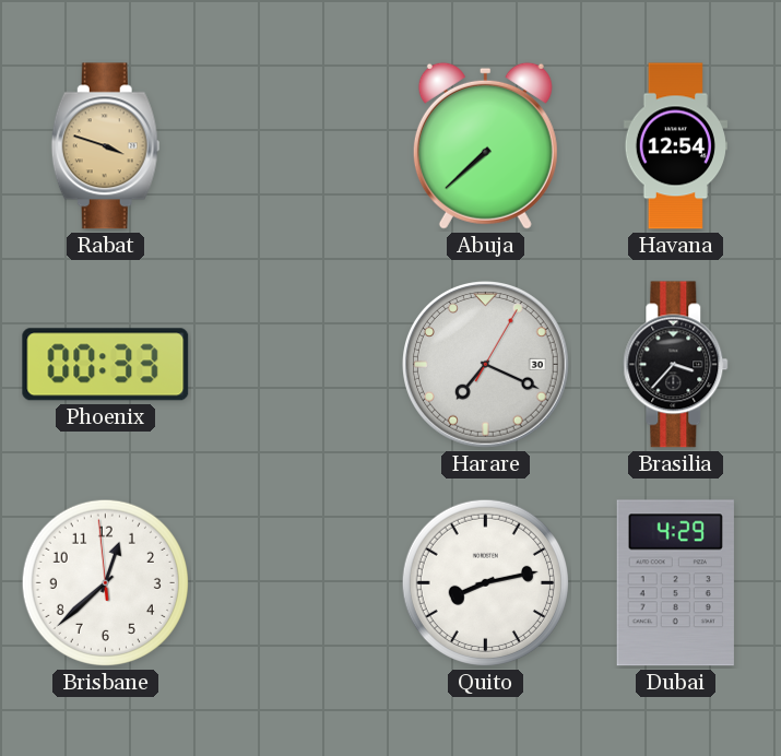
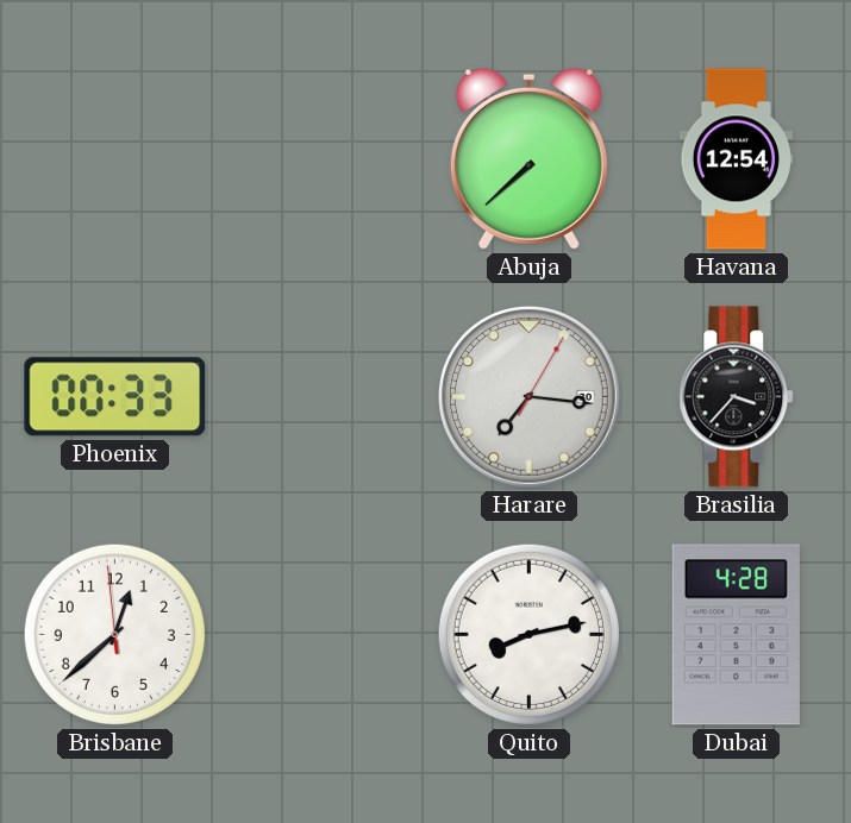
Rabat: 3:48 -> none (105, 146)
Harare: 7:19 -> 7:16 (530, 397)
Dubai: 4:29 -> 4:28 (736, 635)
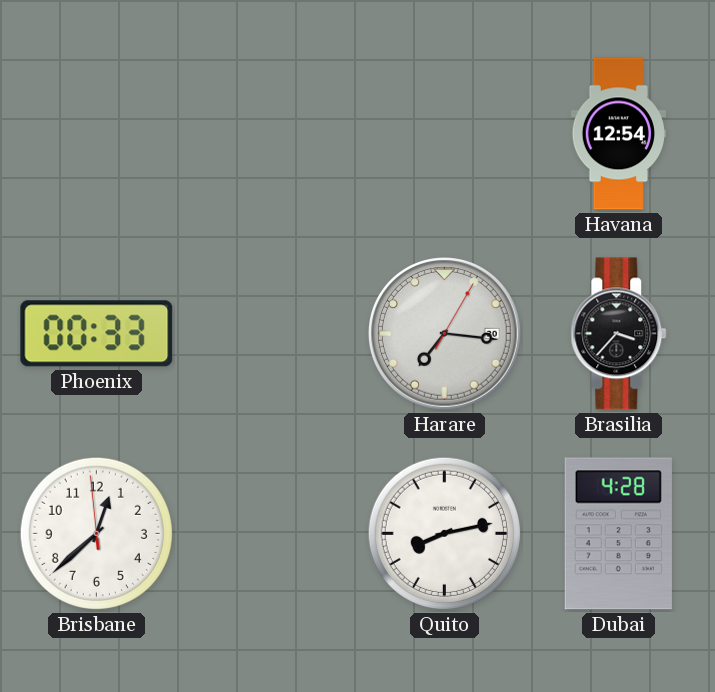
Abuja: 7:38 -> none (528, 158)
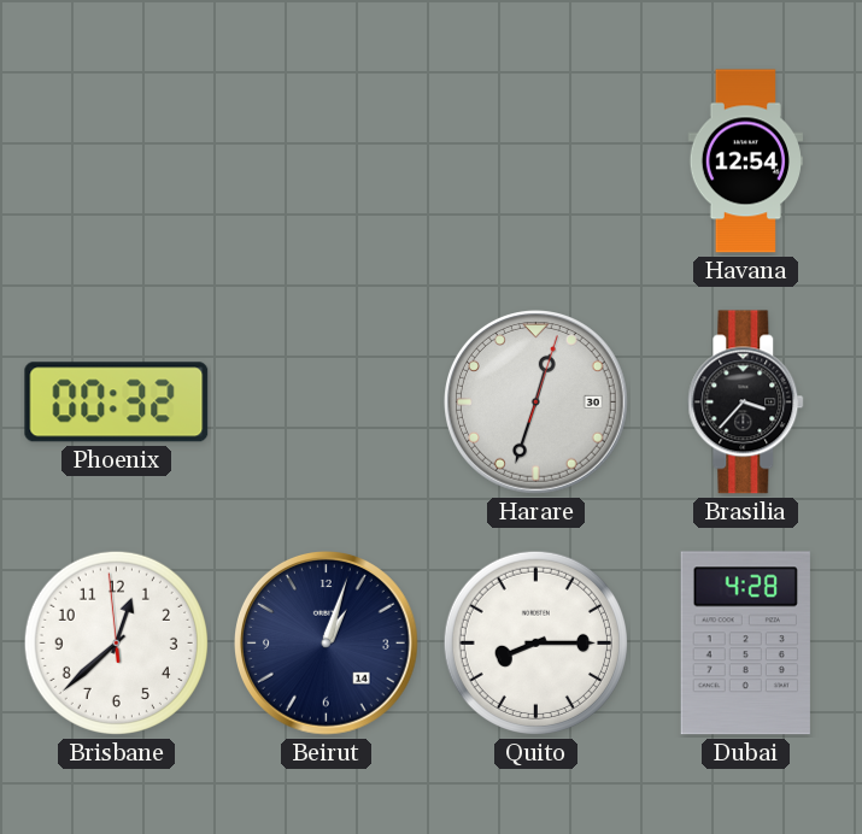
Phoenix: 00:33 -> 00:32 (117, 403)
Harare: 7:16 -> 12:33 (536, 403)
Beirut: none -> 1:03 (327, 644)
Quito: 8:13 -> 8:15 (535, 642)
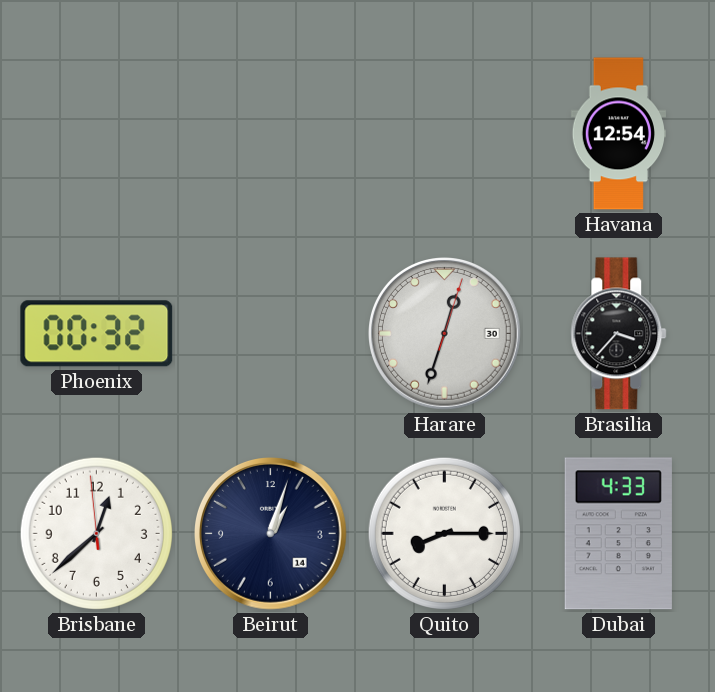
Dubai: 4:28 -> 4:33 (618, 534)
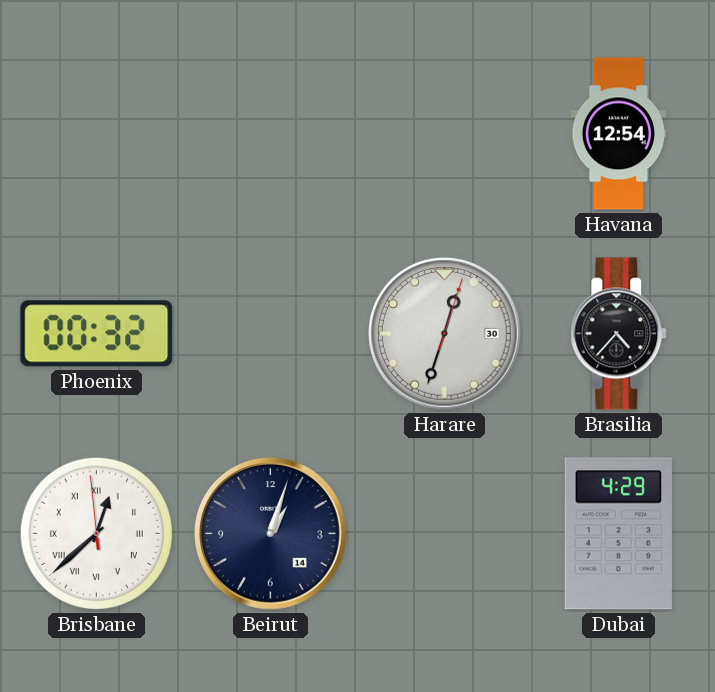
Brasilia: 3:37 -> 4:37 (619, 334)
Brisbane numerals: Arabic -> Roman (96, 533)
Quito: 8:15 -> none (444, 533)
Dubai: 4:33 -> 4:29 (618, 534)
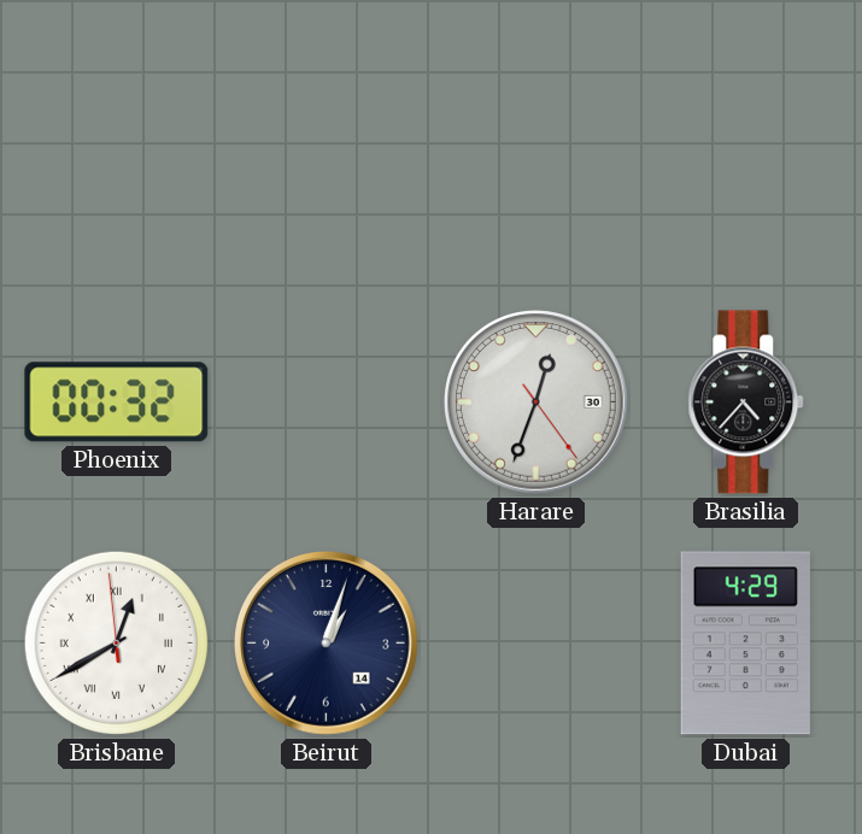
Havana: 12:54 -> none (618, 134)
Harare: 12:33:03 -> 12:33:24 (536, 403)
Brisbane: 12:37 -> 12:39 (116, 642)
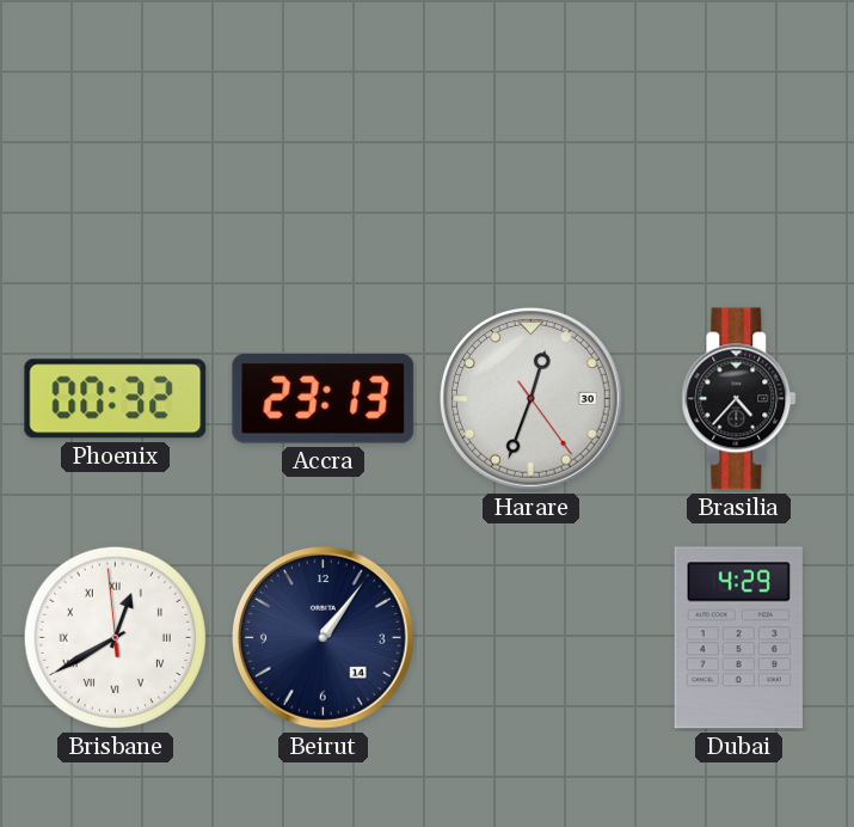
Accra: none -> 23:13 (324, 399)
Beirut: 1:03 -> 1:06 (324, 638)
